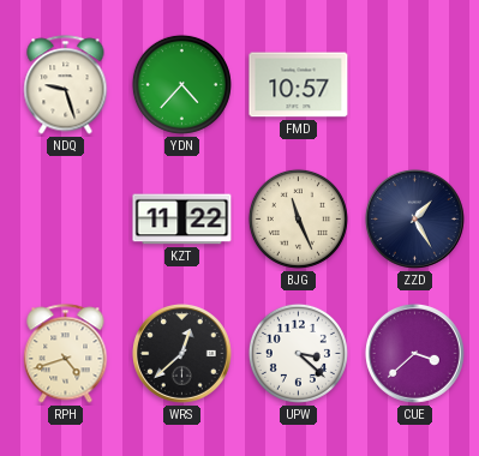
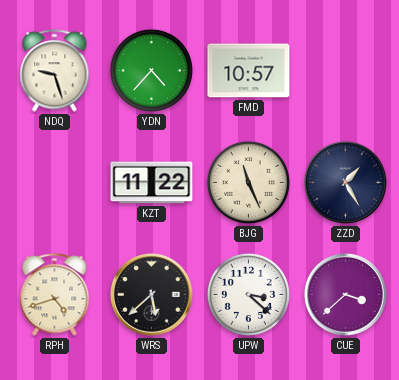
WRS: 12:38 -> 5:38 (151, 294)
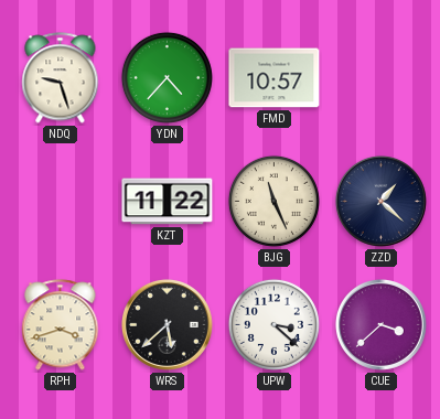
ZZD: 1:25 -> 1:22 (380, 201)
RPH: 4:42 -> 3:42 (61, 325)
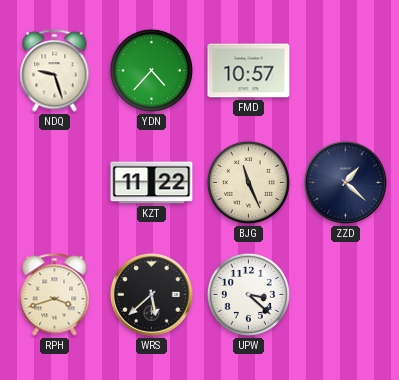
CUE: 3:38 -> none (380, 324)
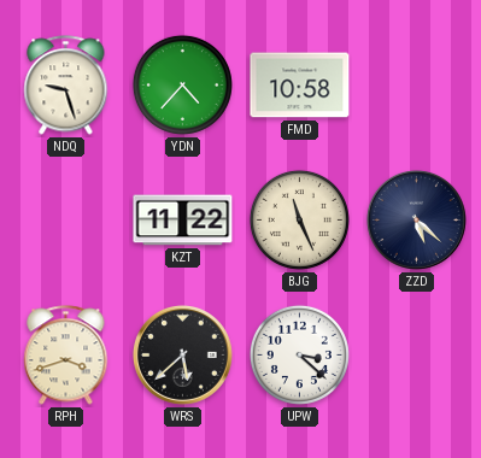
FMD: 10:57 -> 10:58 (300, 86)
ZZD: 1:22 -> 5:22 (416, 219)
